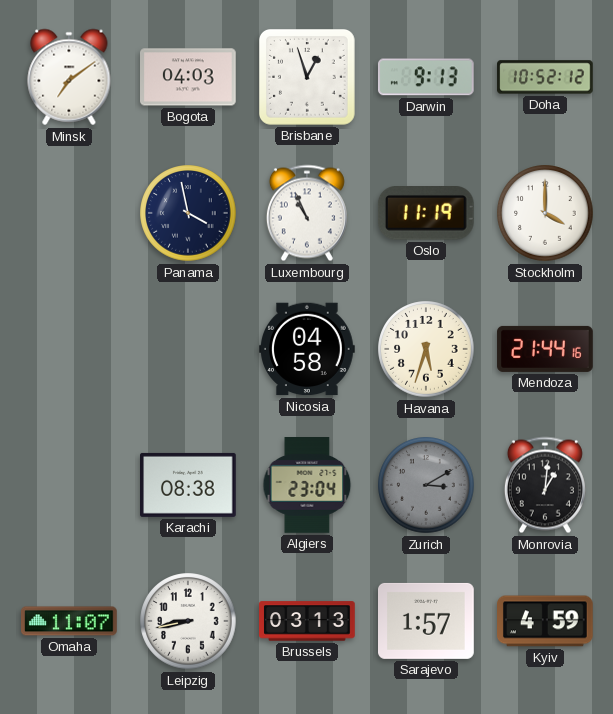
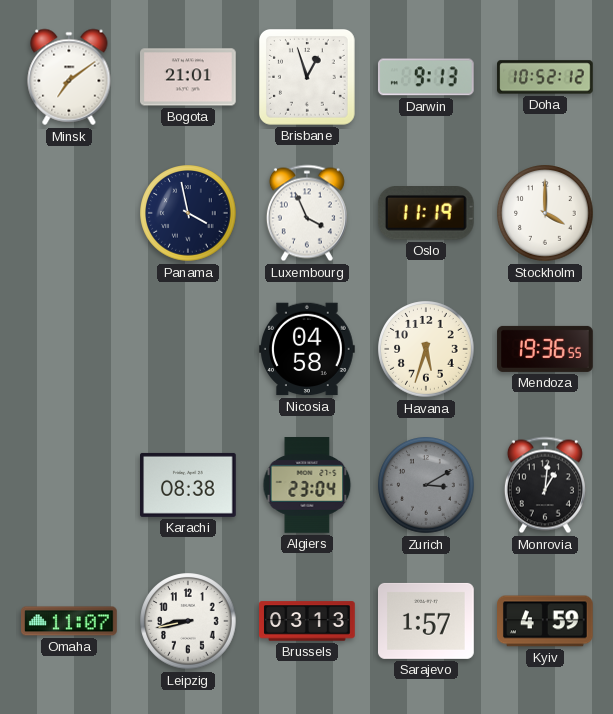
Bogota: 04:03 -> 21:01 (189, 77)
Luxembourg: 10:56 -> 3:56 (307, 213)
Mendoza: 21:44 -> 19:36 (545, 349)
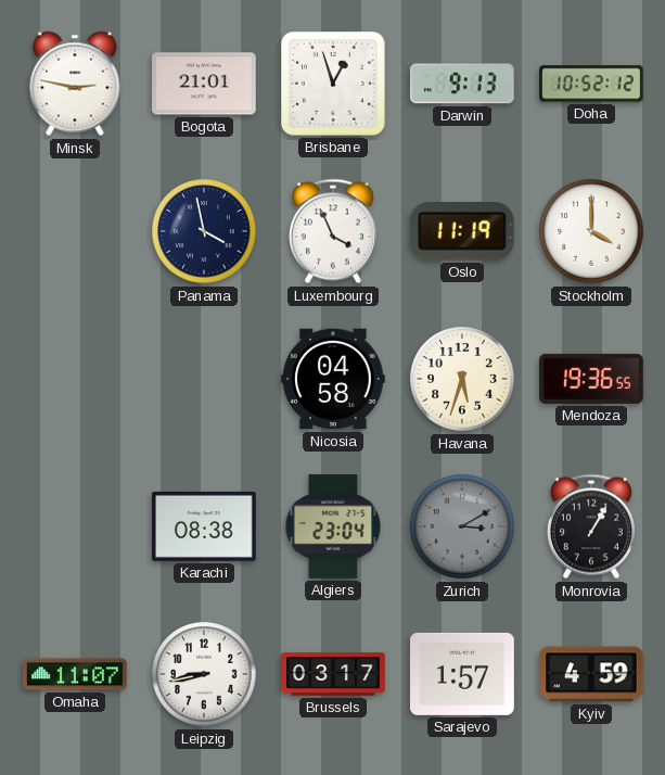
Minsk: 7:09 -> 2:47 (75, 84)
Monrovia: 1:01 -> 1:05 (591, 526)
Brussels: 03:13 -> 03:17 (333, 674)
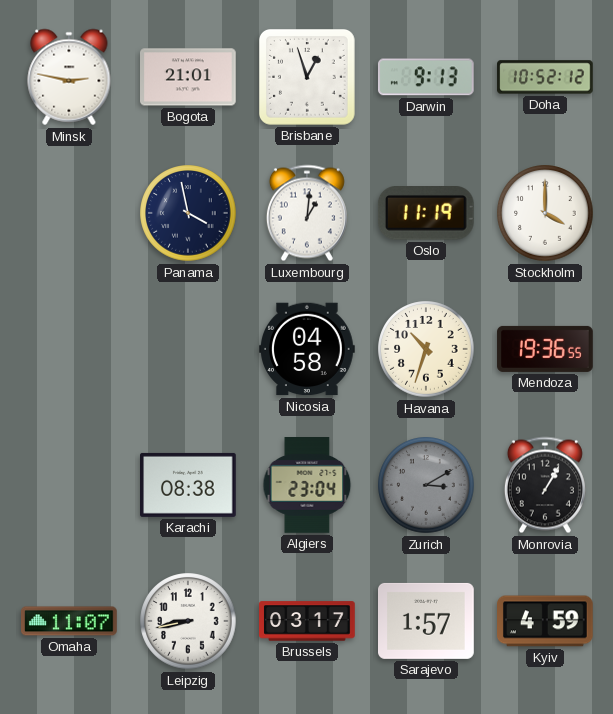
Luxembourg: 3:56 -> 1:01 (307, 213)
Havana: 5:33 -> 10:33 (426, 349)
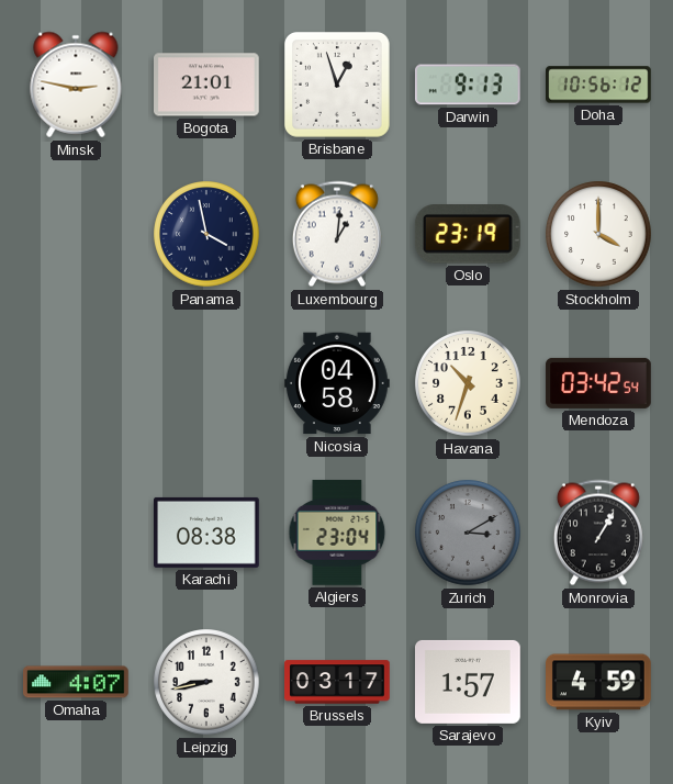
Doha: 10:52 -> 10:56 (598, 85)
Oslo: 11:19 -> 23:19 (468, 235)
Mendoza: 19:36 -> 03:42 (598, 383)
Omaha: 11:07 -> 4:07 (77, 682)
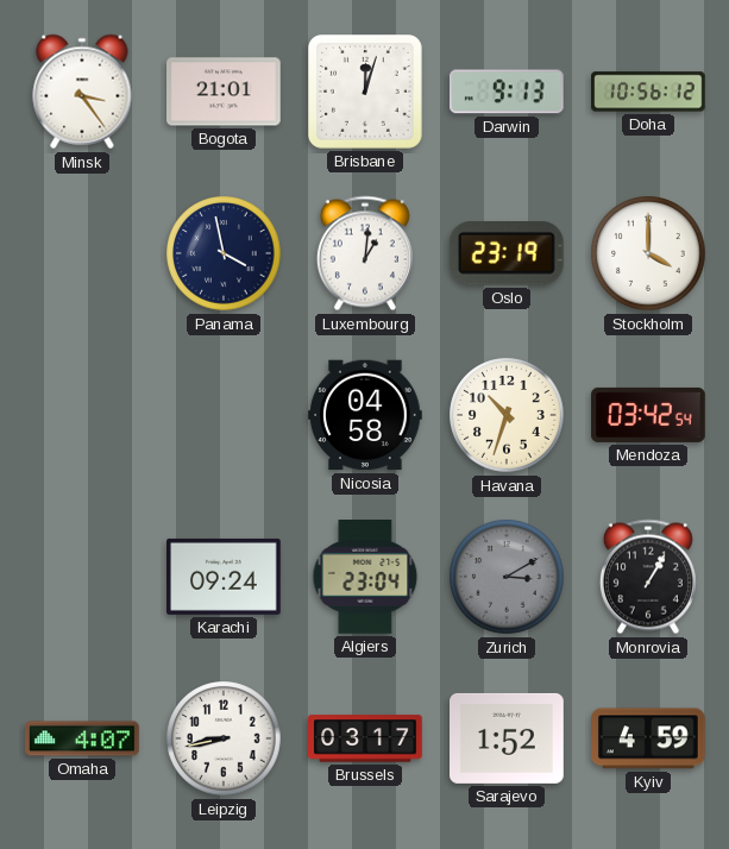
Minsk: 2:47 -> 3:24 (82, 92)
Brisbane: 12:57 -> 12:03 (366, 93)
Karachi: 08:38 -> 09:24 (225, 577)
Sarajevo: 1:57 -> 1:52 (508, 738)
